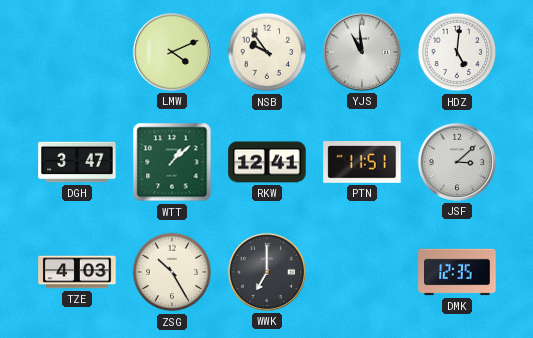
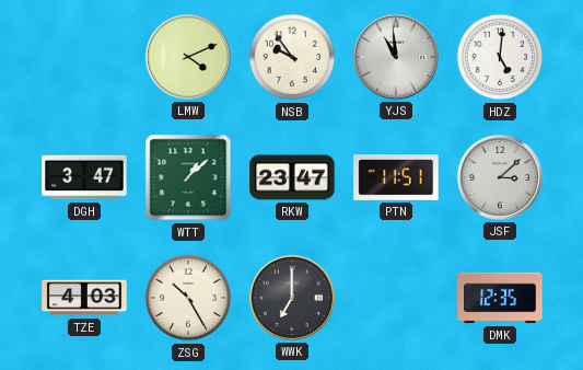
RKW: 12:41 -> 23:47 (292, 177)
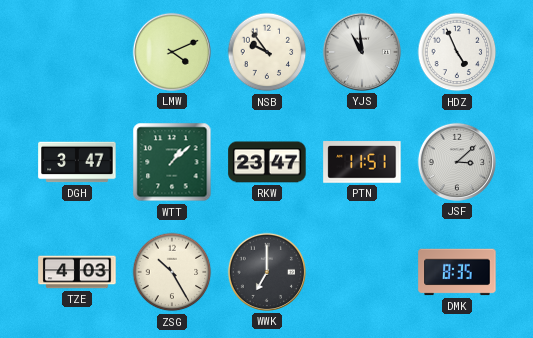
HDZ: 5:01 -> 4:56 (457, 52)
DMK: 12:35 -> 8:35 (457, 272)
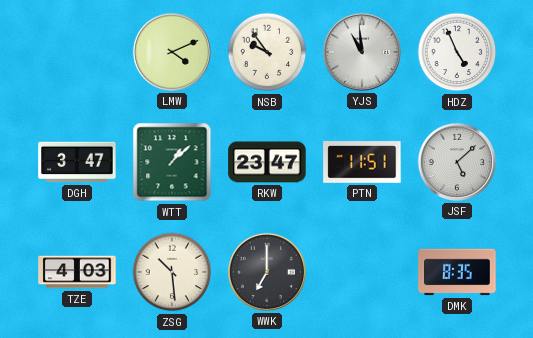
JSF: 3:08 -> 5:08 (457, 162)
ZSG: 10:25 -> 10:29 (172, 272)
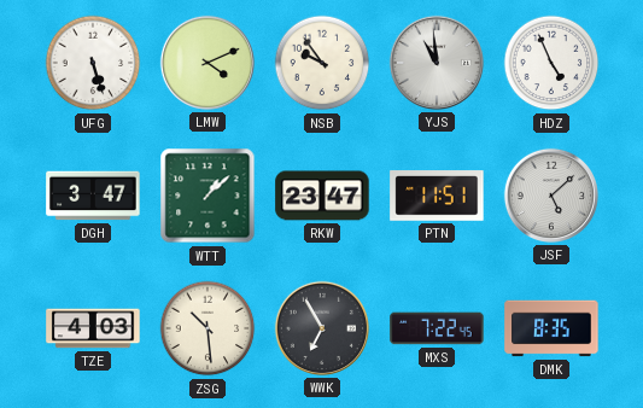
UFG: none -> 5:27 (93, 63)
WWK: 7:00 -> 6:55 (322, 328)
MXS: none -> 7:22 (437, 328)
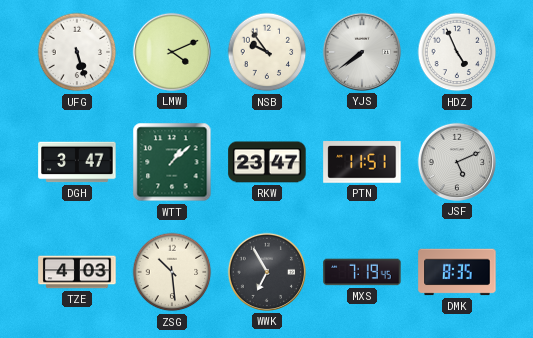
YJS: 10:59 -> 7:39 (362, 52)
JSF: 5:08 -> 5:11 (457, 162)
MXS: 7:22 -> 7:19 (362, 272)
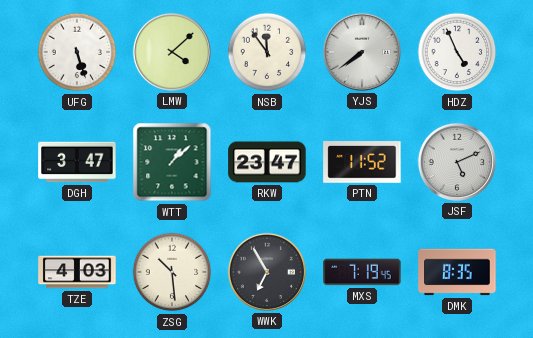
LMW: 4:11 -> 4:08 (172, 52)
NSB: 9:54 -> 11:54 (267, 52)
PTN: 11:51 -> 11:52 (362, 162)
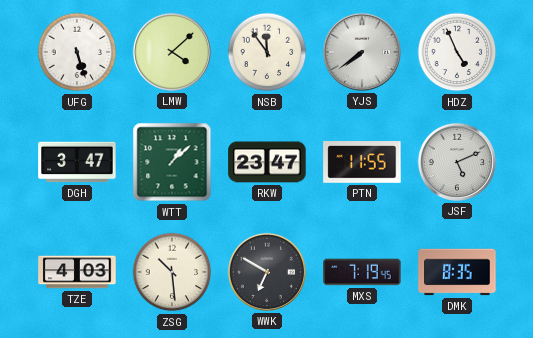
PTN: 11:52 -> 11:55 (362, 162)
WWK: 6:55 -> 6:50 (267, 272)
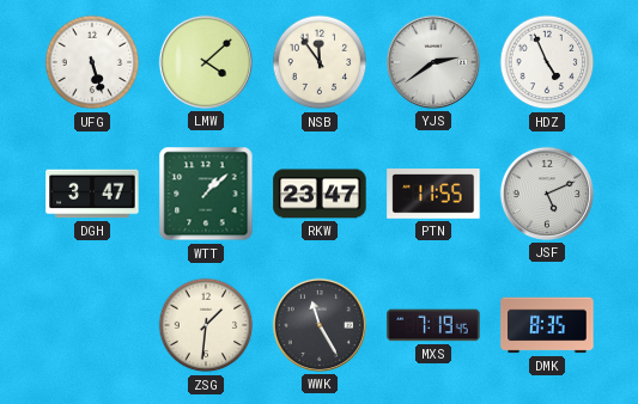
YJS: 7:39 -> 2:39 (433, 62)
TZE: 4:03 -> none (77, 272)
ZSG: 10:29 -> 1:31 (206, 325)
WWK: 6:50 -> 11:25 (320, 325)
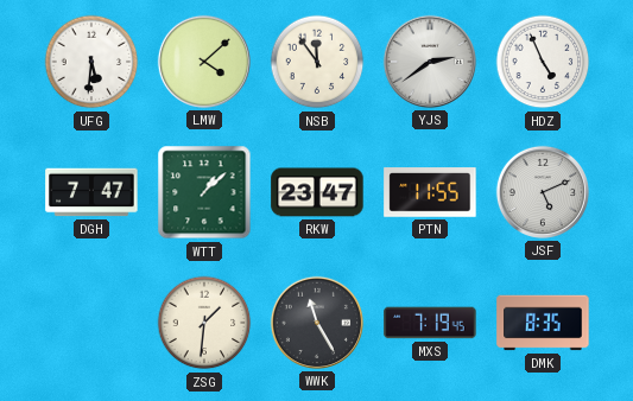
UFG: 5:27 -> 5:31 (91, 62)
DGH: 3:47 -> 7:47 (91, 192)
